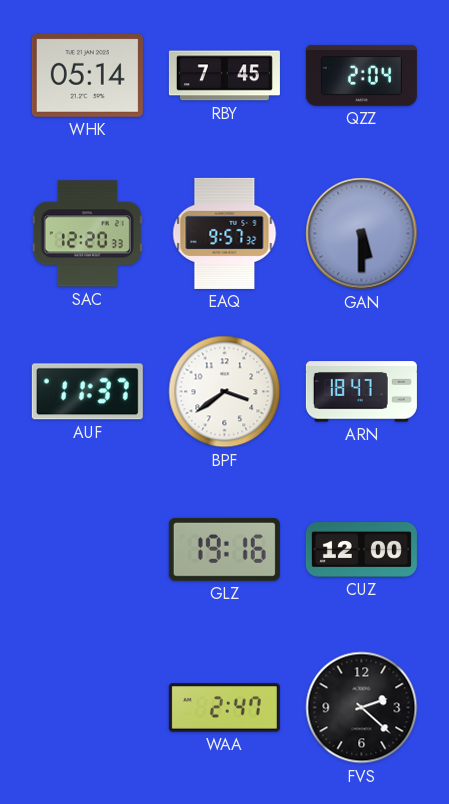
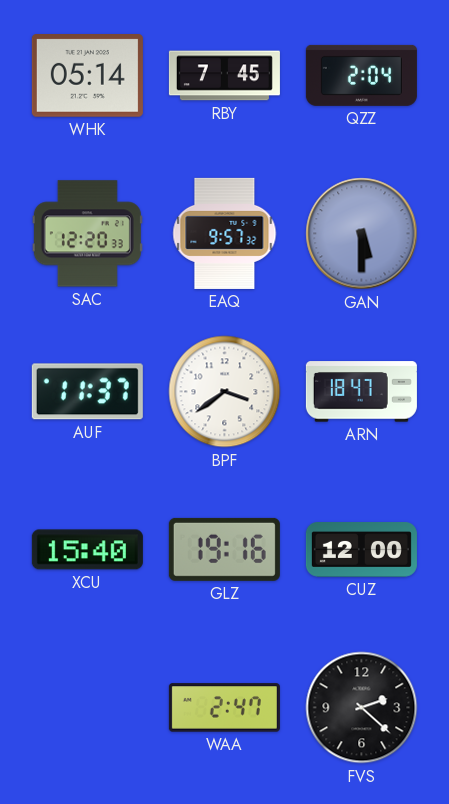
XCU: none -> 15:40 (87, 550)
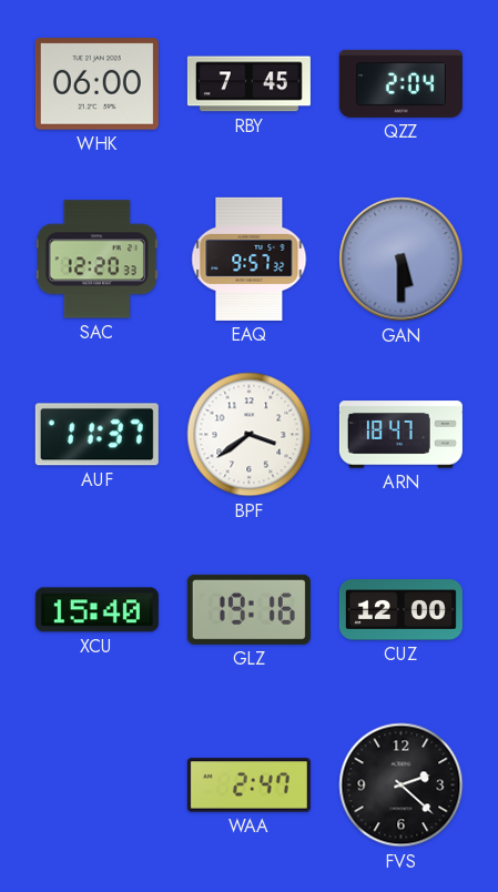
WHK: 05:14 -> 06:00 (96, 84)
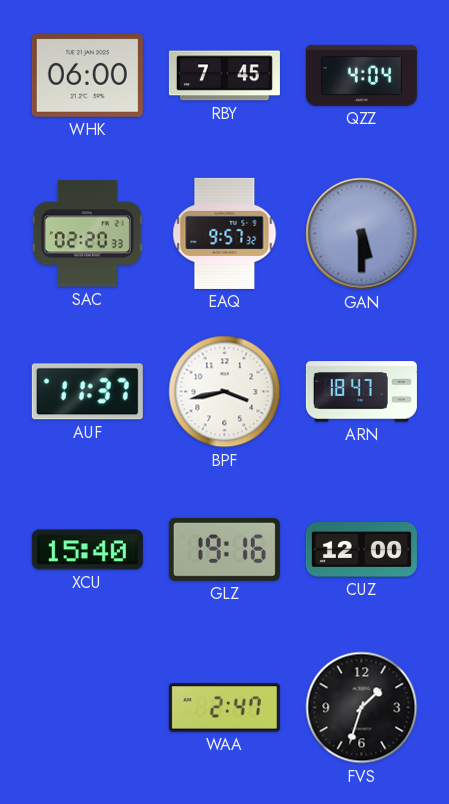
QZZ: 2:04 -> 4:04 (361, 75)
SAC: 12:20 -> 02:20 (87, 234)
BPF: 3:39 -> 3:43 (225, 392)
FVS: 2:22 -> 1:33 (362, 708)
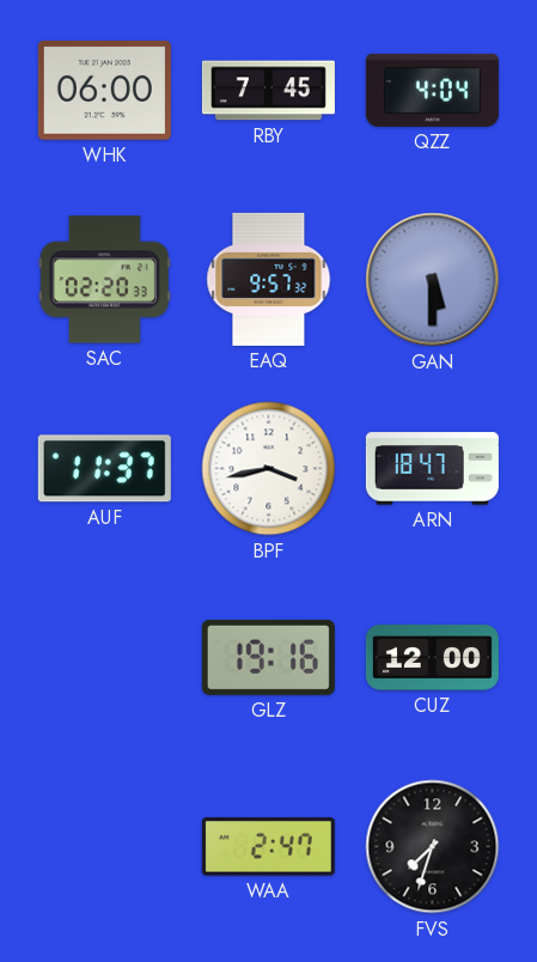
XCU: 15:40 -> none (87, 550)
FVS: 1:33 -> 7:33 (433, 847)
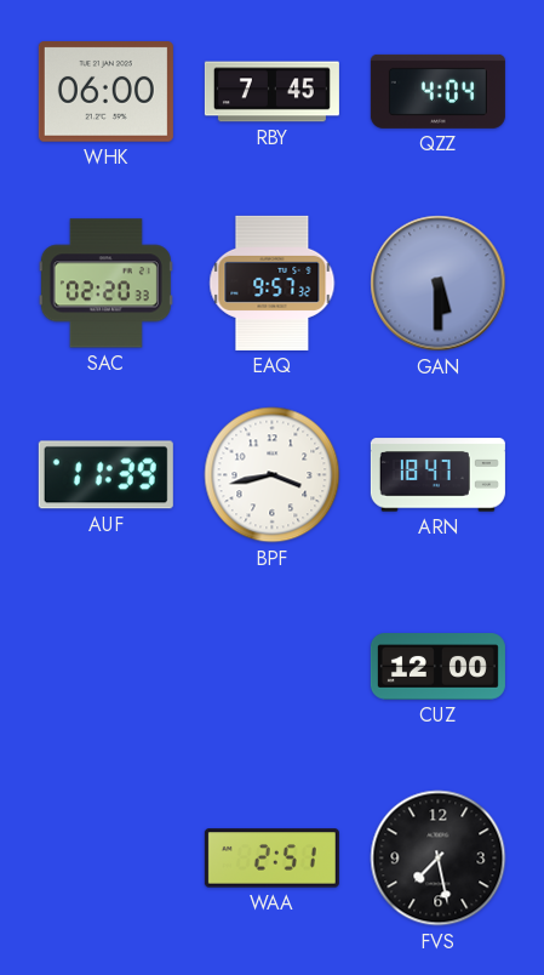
AUF: 11:37 -> 11:39 (105, 475)
GLZ: 19:16 -> none (268, 657)
WAA: 2:47 -> 2:51 (271, 859)
FVS: 7:33 -> 7:28 (439, 859)
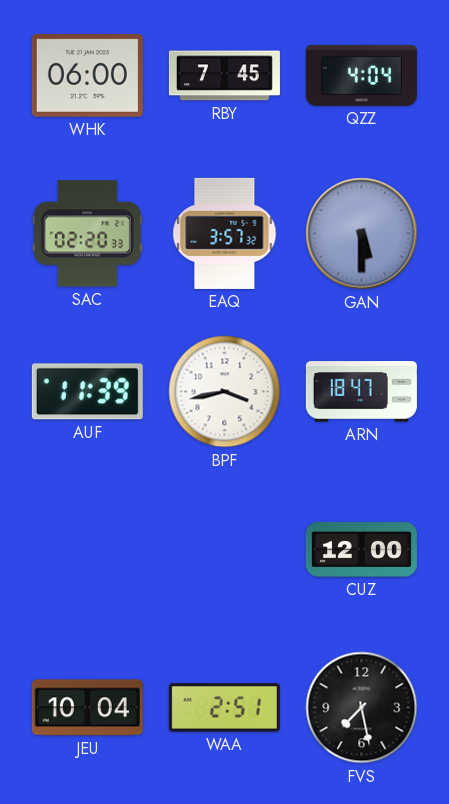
EAQ: 9:57 -> 3:57 (225, 233)
JEU: none -> 10:04 (87, 708)
